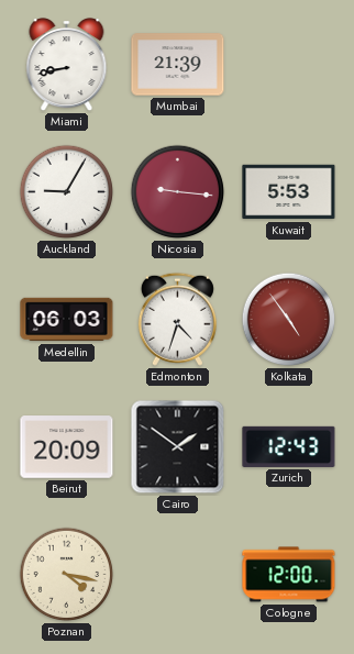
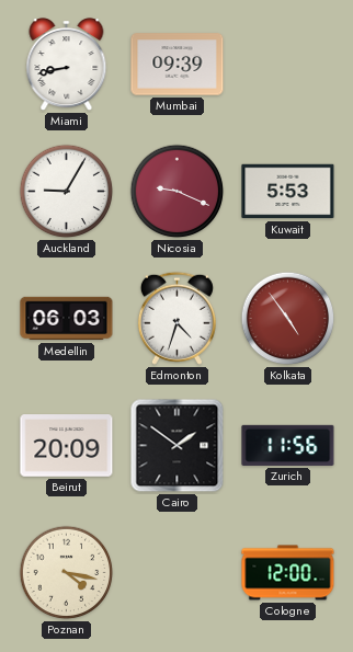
Mumbai: 21:39 -> 09:39 (178, 65)
Nicosia: 9:16 -> 9:19 (178, 192)
Zurich: 12:43 -> 11:56 (288, 445)
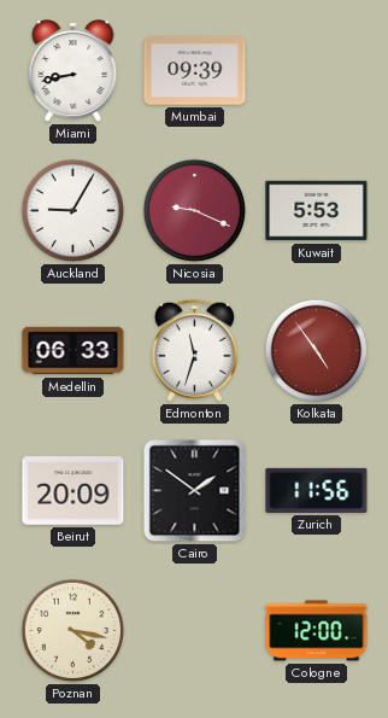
Medellin: 06:03 -> 06:33 (74, 351)
Edmonton: 4:33 -> 11:33 (194, 350)
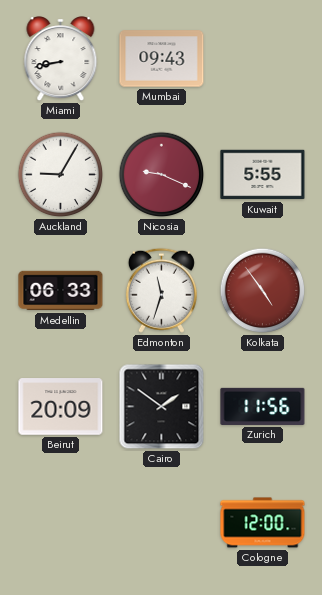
Mumbai: 09:39 -> 09:43 (162, 59)
Kuwait: 5:53 -> 5:55 (263, 175)
Poznan: 4:17 -> none (74, 631)
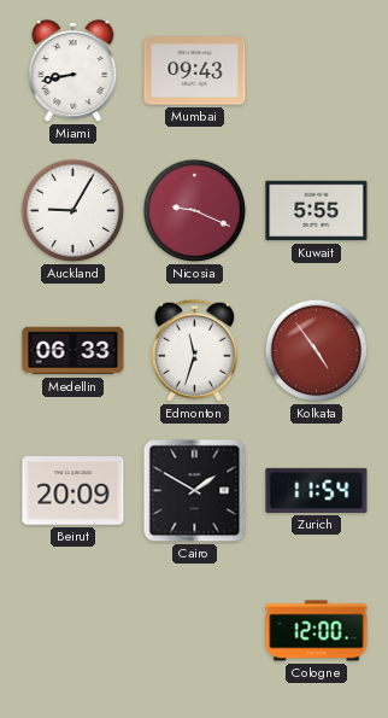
Cairo: 1:51 -> 1:50 (195, 491)
Zurich: 11:56 -> 11:54 (317, 490)
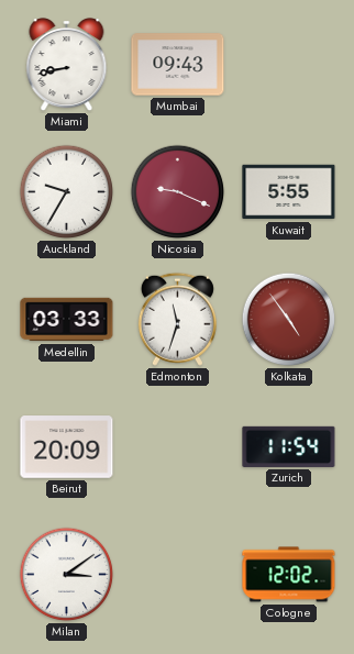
Auckland: 9:05 -> 9:35 (67, 192)
Medellin: 06:33 -> 03:33 (67, 320)
Cairo: 1:50 -> none (195, 491)
Milan: none -> 3:09 (67, 575)
Cologne: 12:00 -> 12:02 (289, 575)
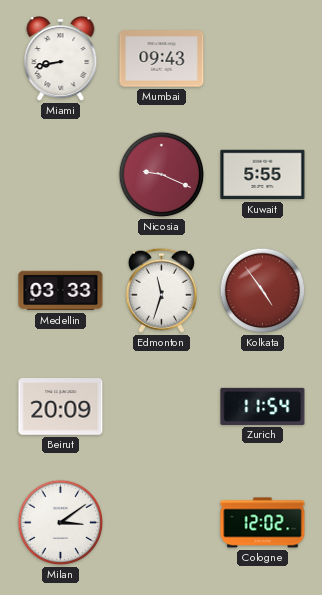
Auckland: 9:35 -> none (67, 192)
